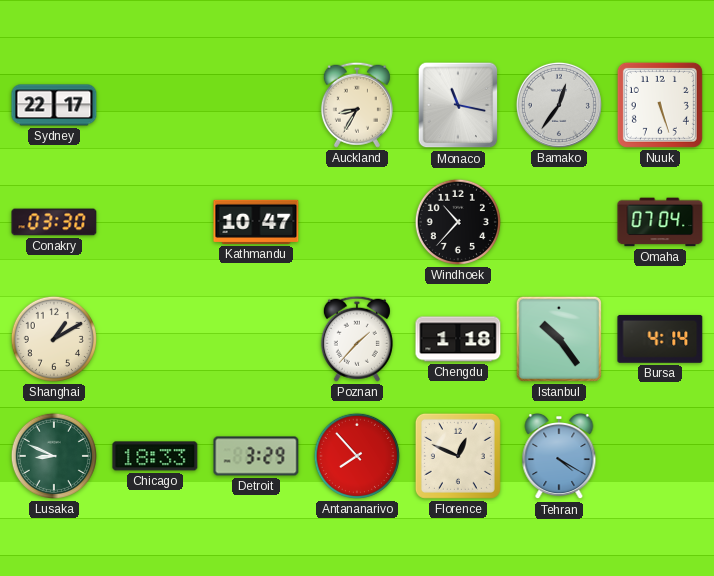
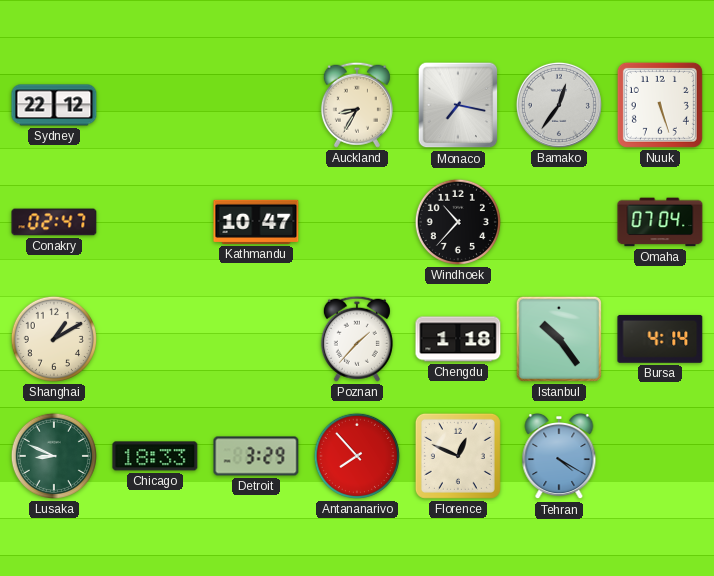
Sydney: 22:17 -> 22:12 (54, 105)
Monaco: 11:17 -> 7:17 (458, 105)
Conakry: 03:30 -> 02:47 (54, 222)
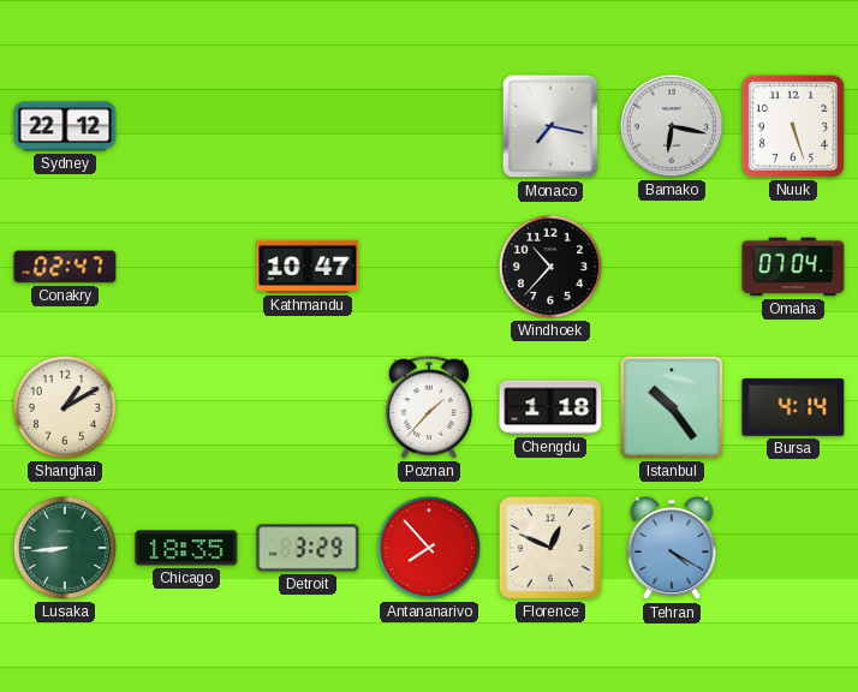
Auckland: 8:35 -> none (357, 105)
Bamako: 12:36 -> 6:17 (672, 126)
Lusaka: 8:49 -> 8:44 (65, 548)
Chicago: 18:33 -> 18:35 (186, 548)
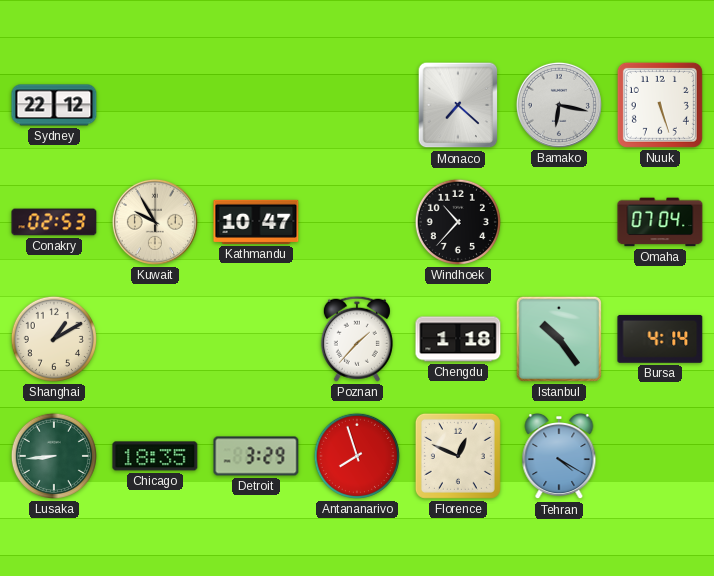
Monaco: 7:17 -> 7:22 (458, 105)
Conakry: 02:47 -> 02:53 (54, 222)
Kuwait: none -> 9:55 (155, 222)
Antananarivo: 7:53 -> 7:57 (357, 456)
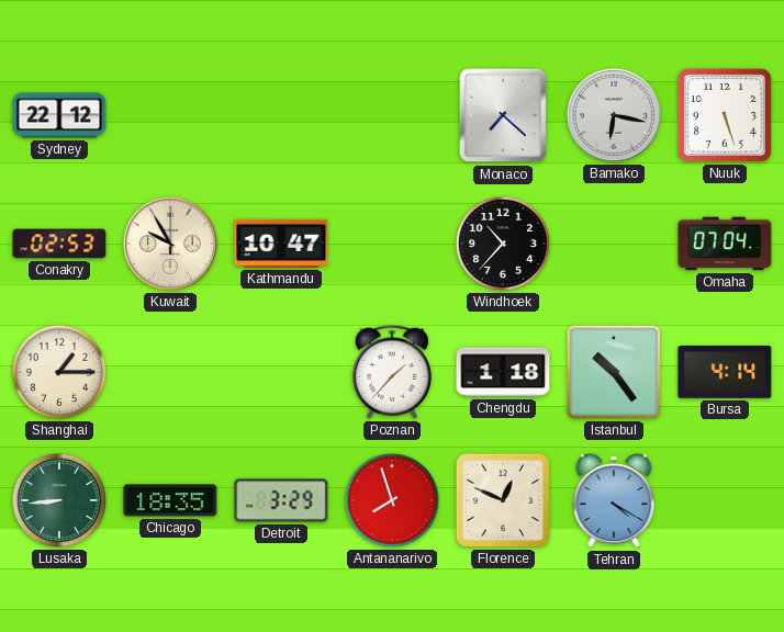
Shanghai: 1:10 -> 1:15 (59, 372)
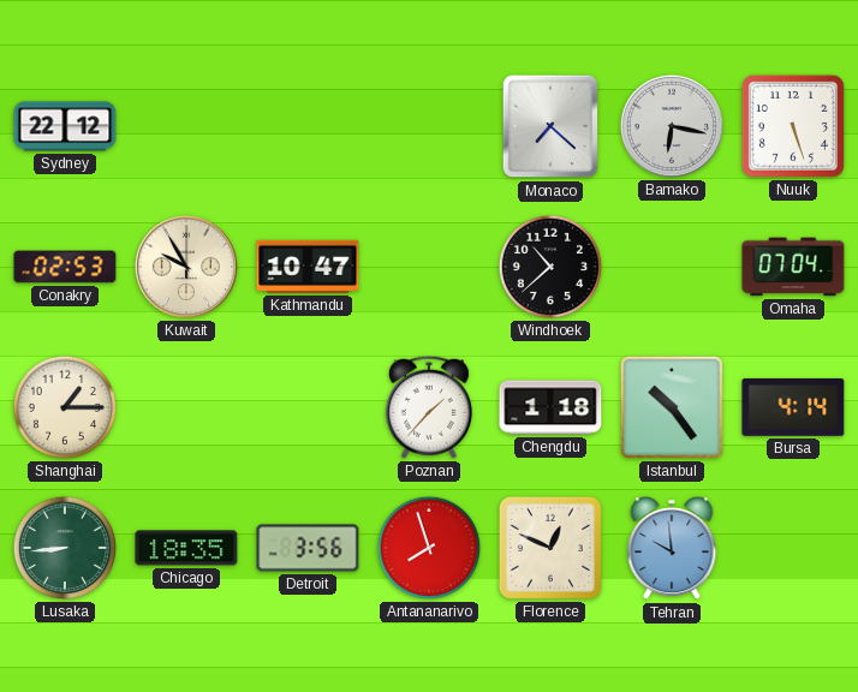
Windhoek: 10:37 -> 10:38 (550, 267)
Detroit: 3:29 -> 3:56 (308, 548)
Tehran: 4:20 -> 9:59 (672, 549)
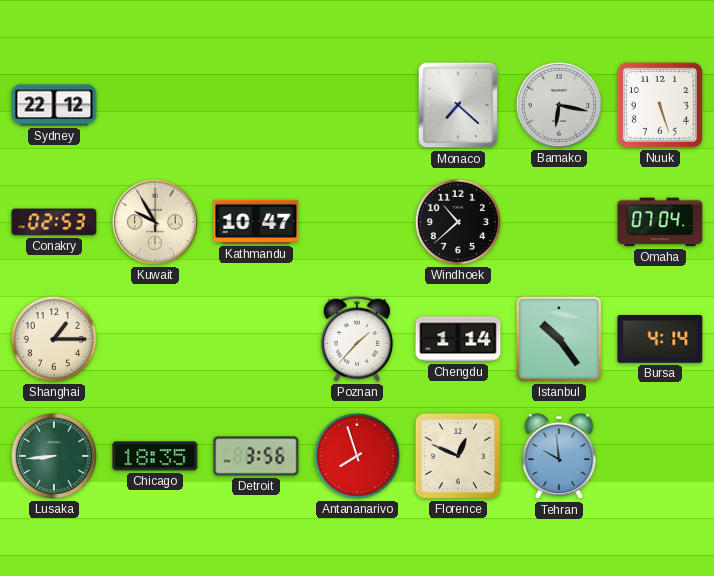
Chengdu: 1:18 -> 1:14 (458, 339)
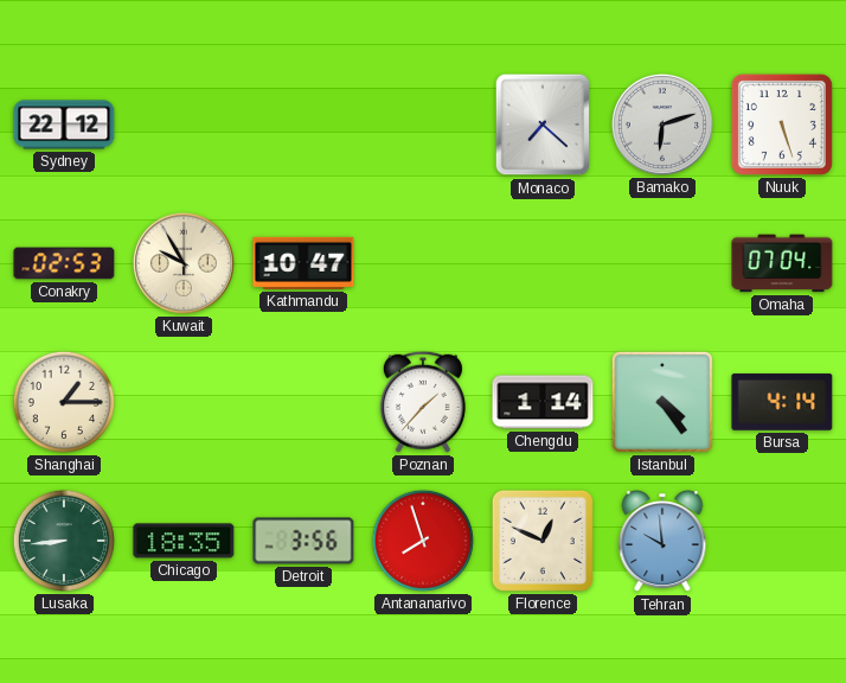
Bamako: 6:17 -> 6:12 (662, 125)
Windhoek: 10:38 -> none (458, 222)
Istanbul: 10:24 -> 4:24 (662, 402)
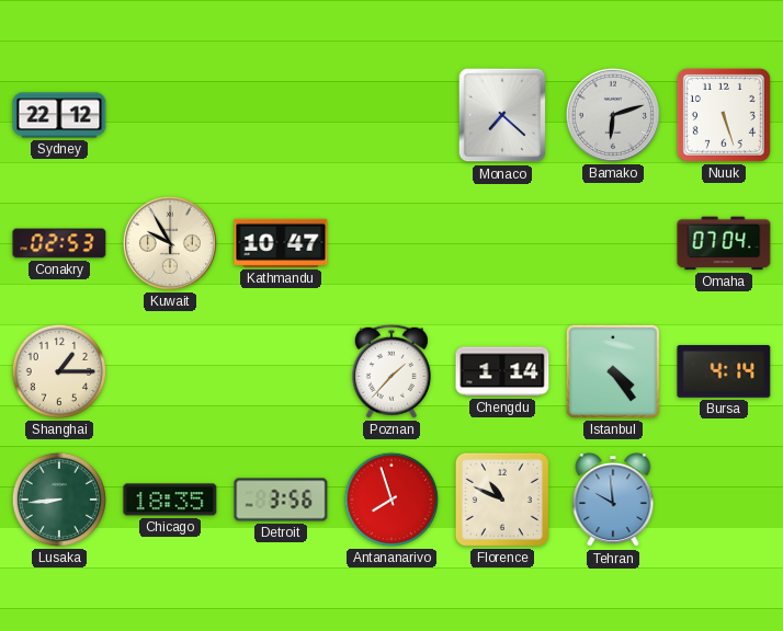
Florence: 12:49 -> 10:49 (502, 500)
